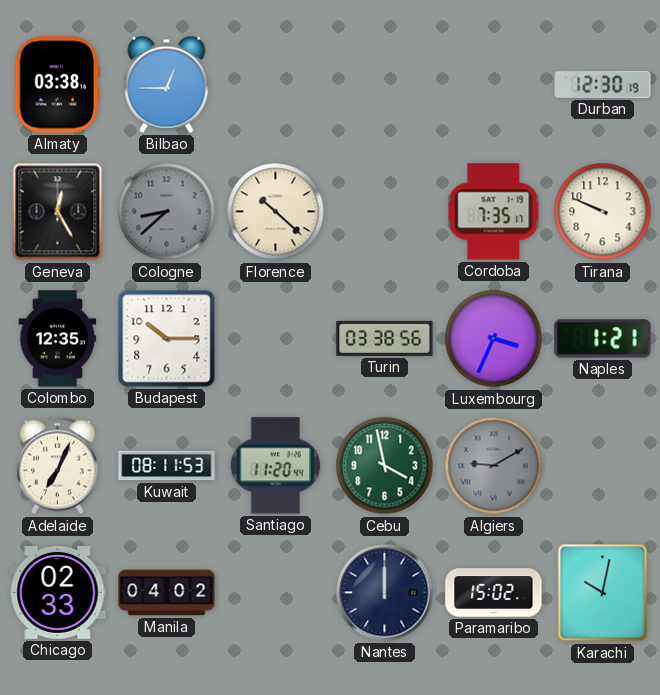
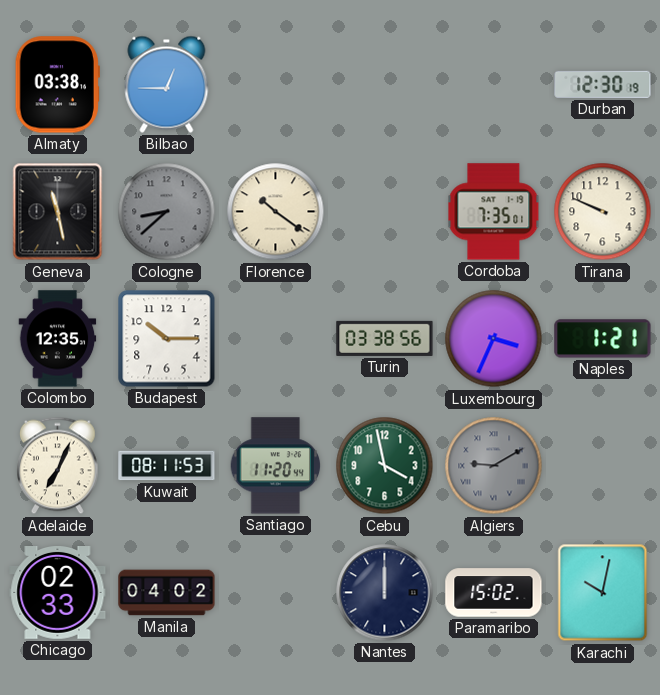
Geneva: 12:25 -> 11:28 (58, 212)
Florence: 10:22 -> 10:21 (276, 212)
Cordoba: 7:35:17 -> 7:35:01 (494, 212)
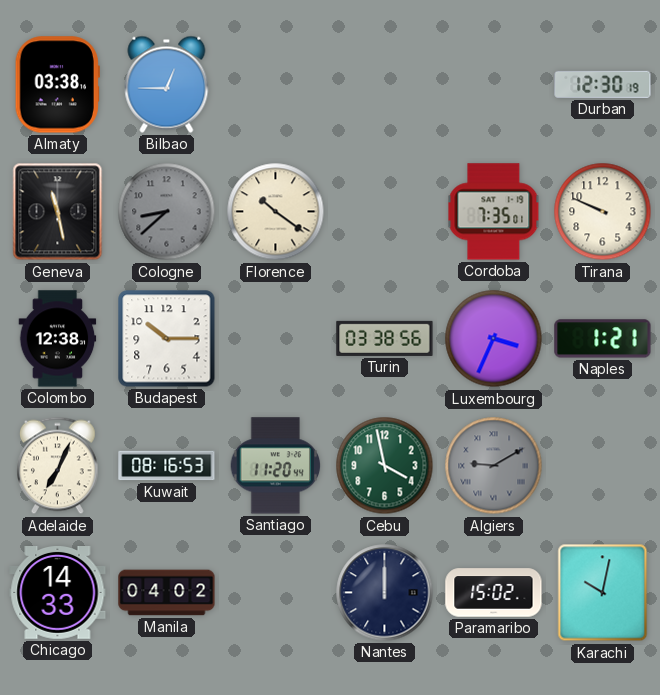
Colombo: 12:35 -> 12:38 (58, 339)
Kuwait: 08:11 -> 08:16 (167, 466)
Chicago: 02:33 -> 14:33 (58, 593)
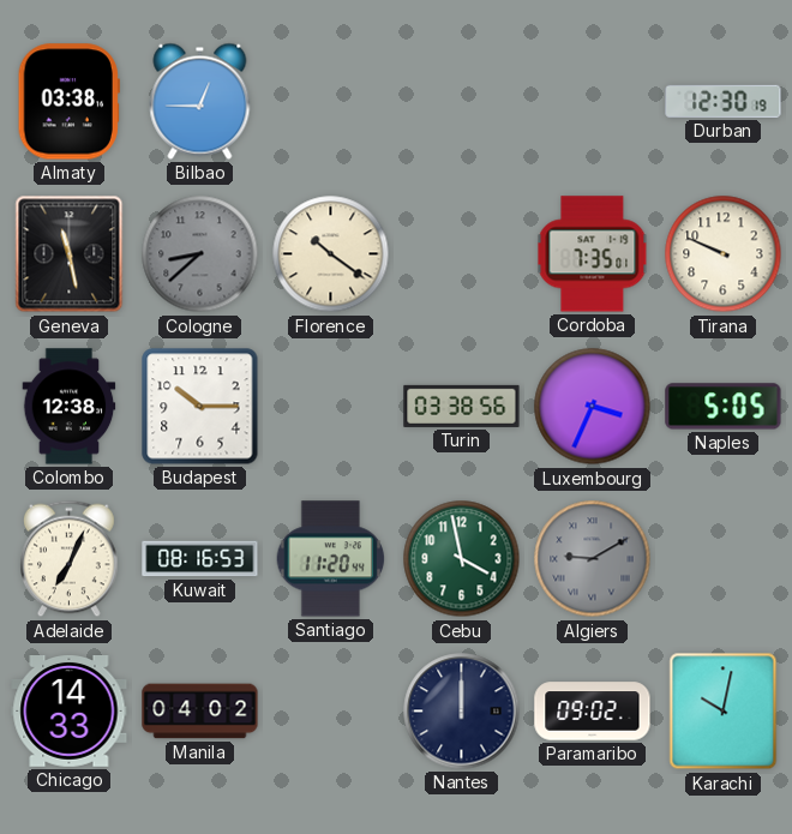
Naples: 1:21 -> 5:05 (724, 407)
Paramaribo: 15:02 -> 09:02 (593, 712)
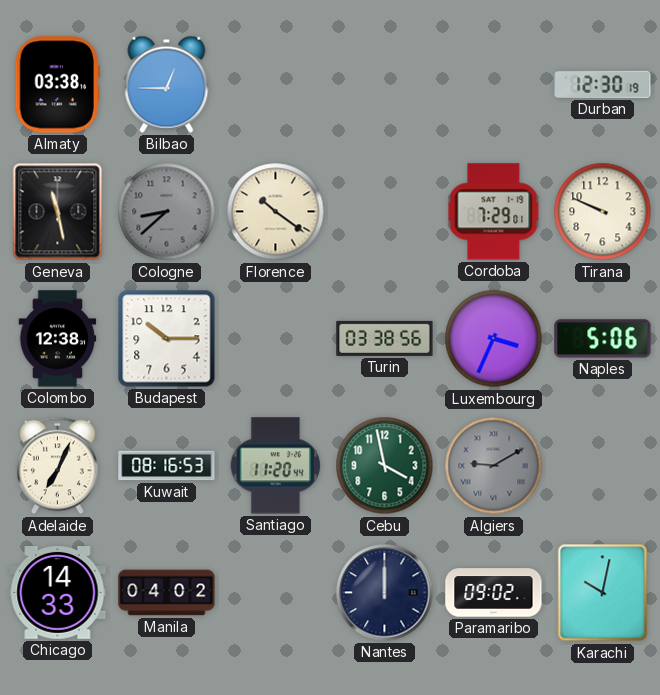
Cordoba: 7:35 -> 7:29 (494, 212)
Naples: 5:05 -> 5:06 (603, 339)
